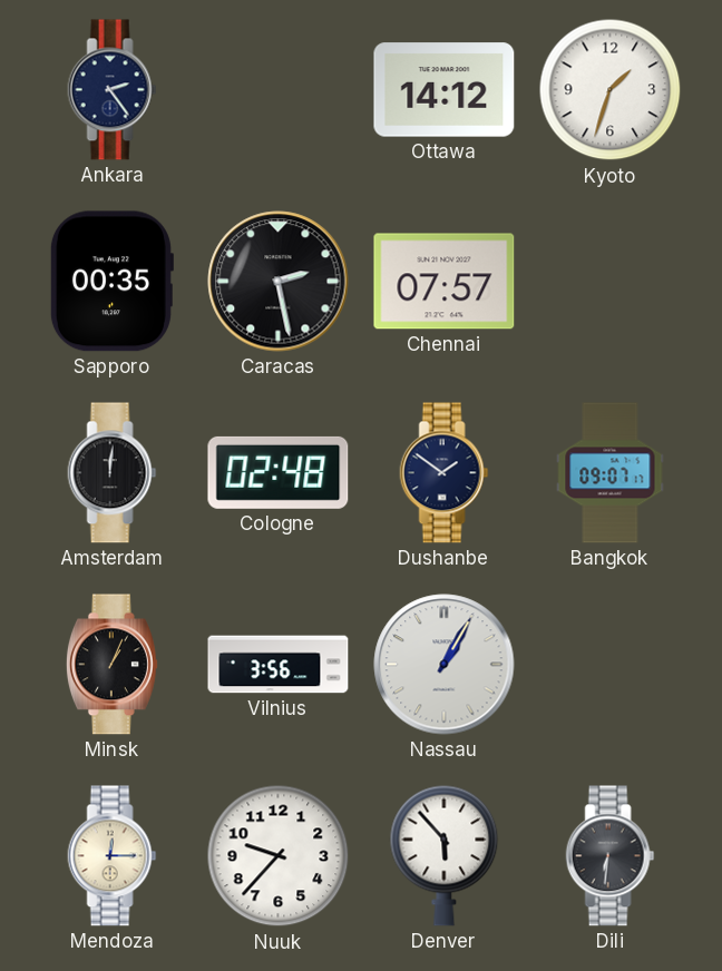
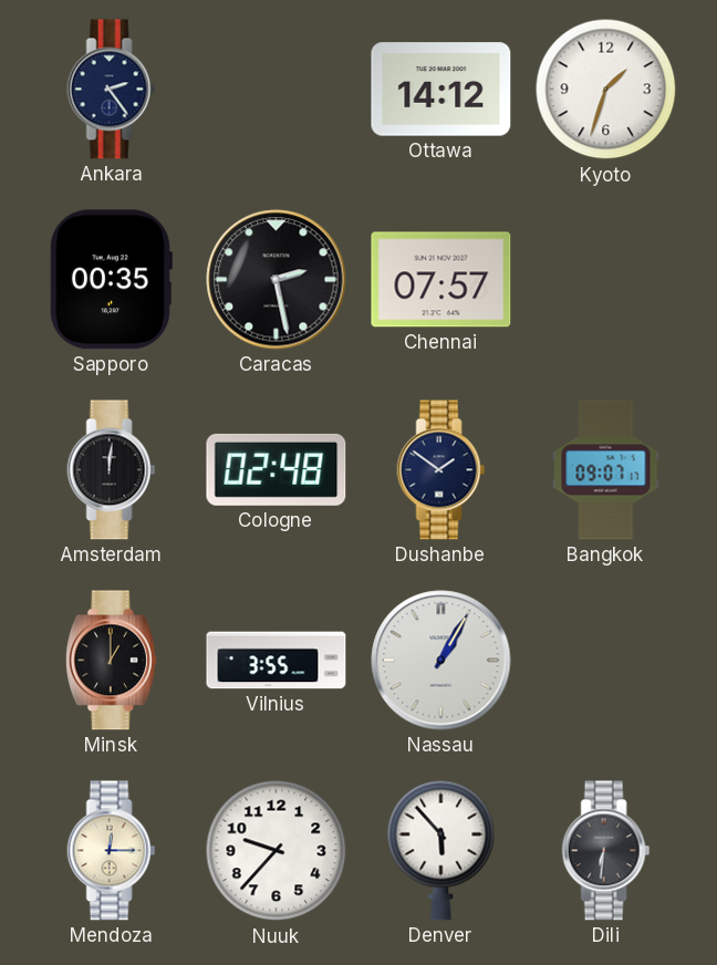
Minsk: 1:04 -> 1:00 (111, 661)
Vilnius: 3:56 -> 3:55 (277, 661)
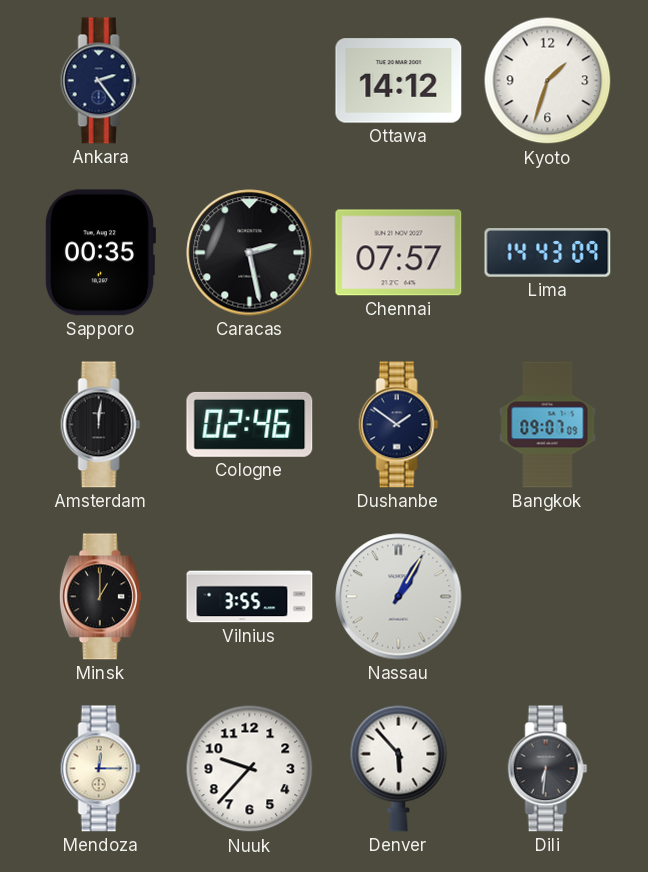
Lima: none -> 14:43 (548, 253)
Cologne: 02:48 -> 02:46 (250, 424)
Bangkok: 09:07:17 -> 09:07:09 (548, 425)
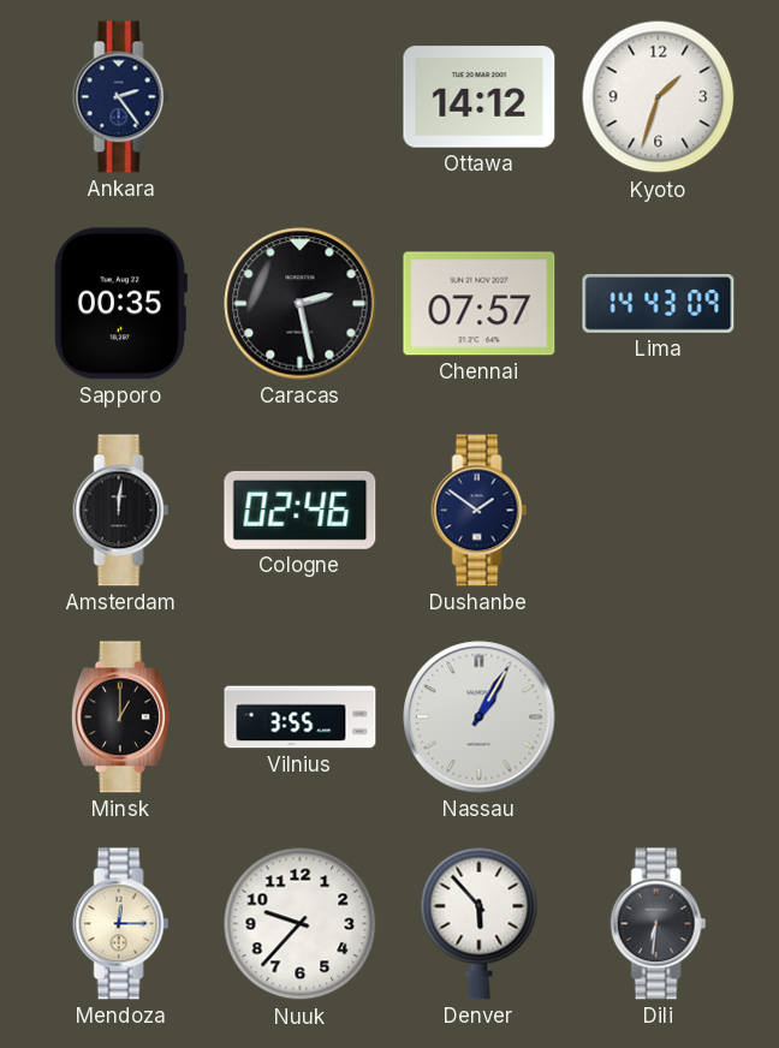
Bangkok: 09:07 -> none (548, 425)
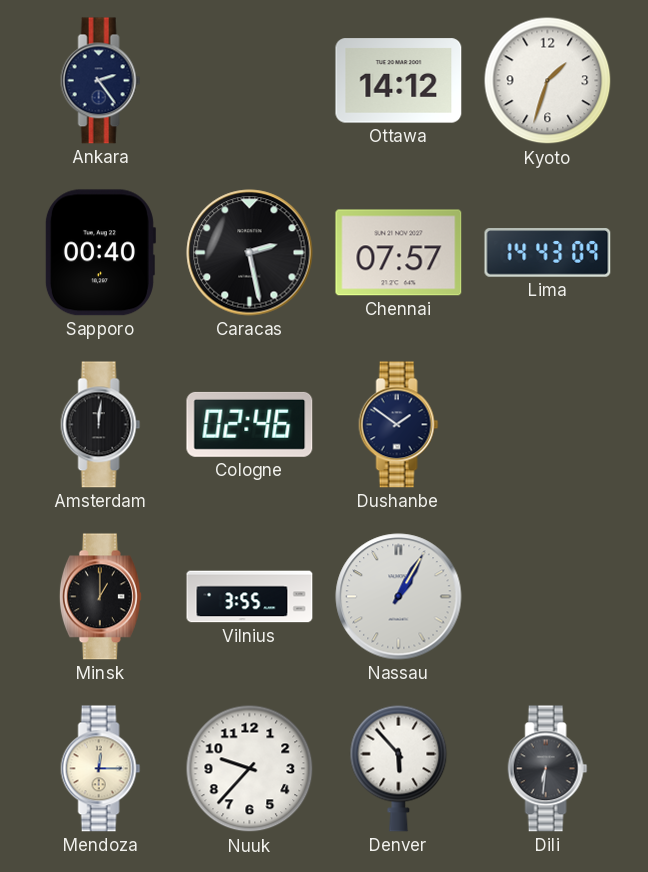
Sapporo: 00:35 -> 00:40 (100, 253)
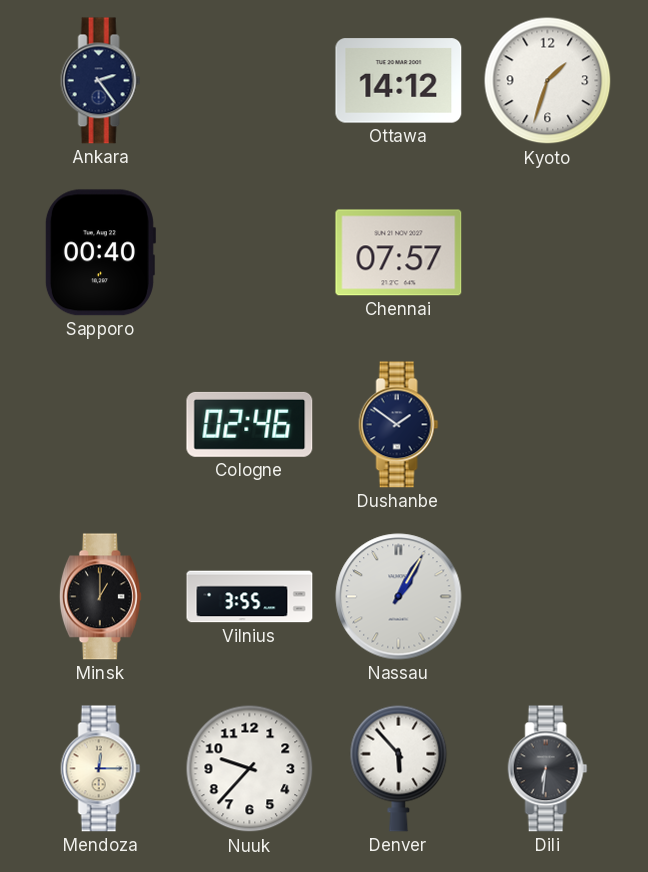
Caracas: 2:28 -> none (250, 253)
Lima: 14:43 -> none (548, 253)
Amsterdam: 12:01 -> none (101, 425)
